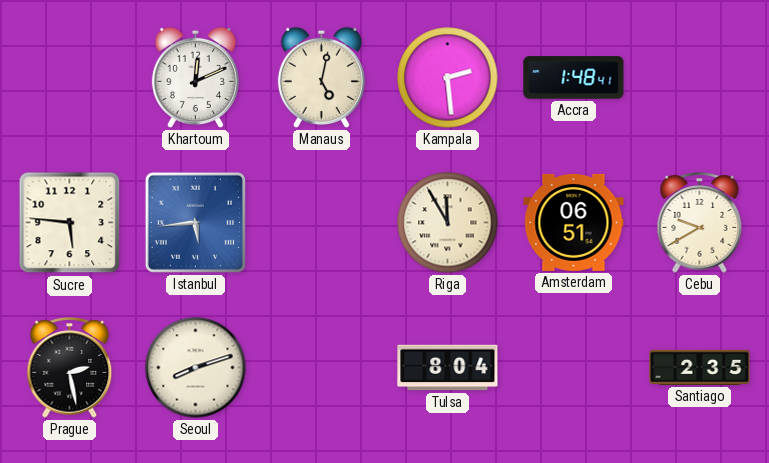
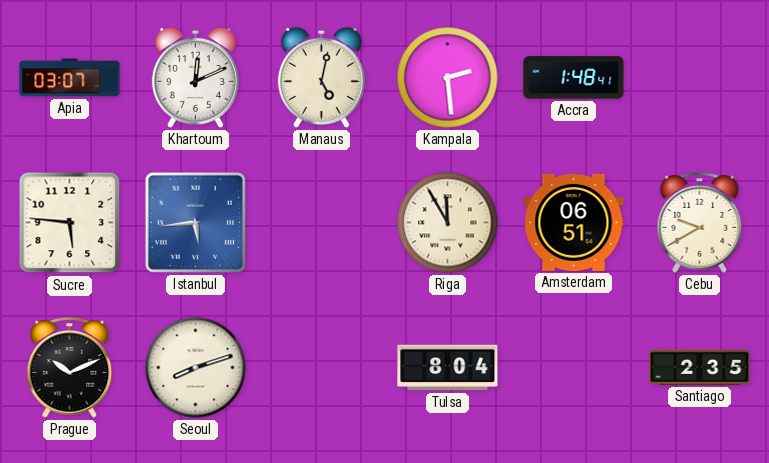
Apia: none -> 03:07 (70, 78)
Prague: 2:28 -> 10:11 (70, 368)
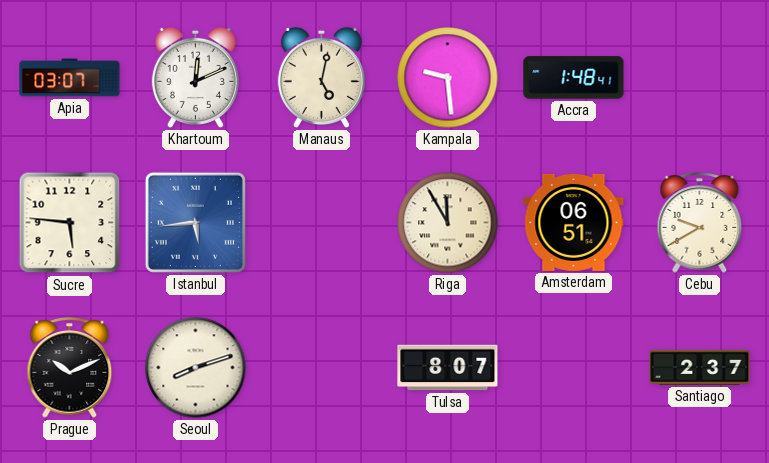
Kampala: 2:29 -> 9:29 (448, 78)
Tulsa: 8:04 -> 8:07 (448, 368)
Santiago: 2:35 -> 2:37 (700, 367)
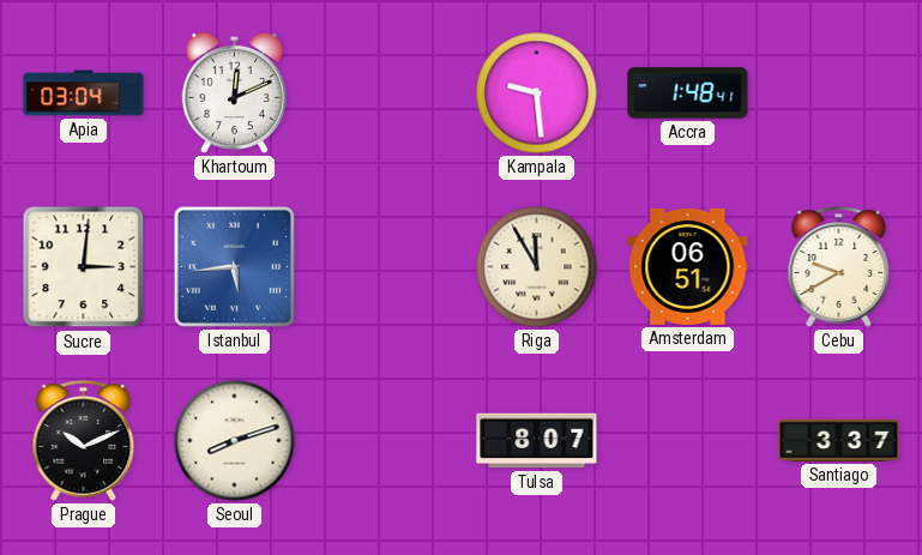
Apia: 03:07 -> 03:04 (84, 93)
Manaus: 5:02 -> none (321, 77)
Sucre: 5:46 -> 3:01 (84, 267)
Santiago: 2:37 -> 3:37 (839, 440)
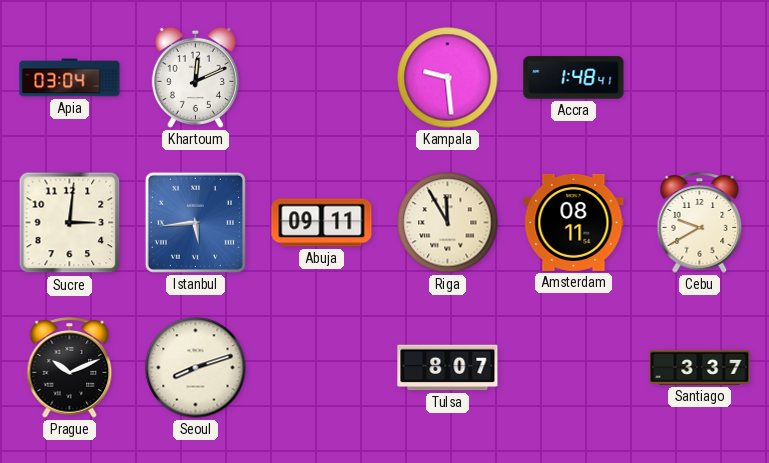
Abuja: none -> 09:11 (322, 223)
Amsterdam: 06:51 -> 08:11 (574, 222)
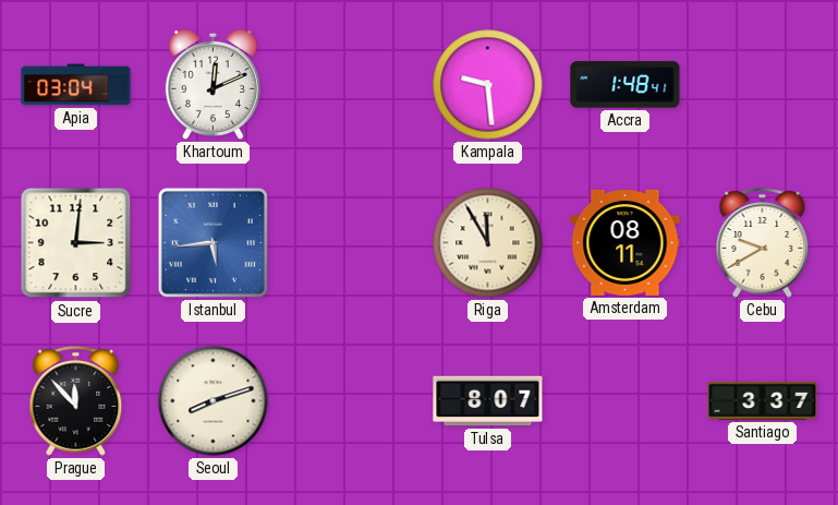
Abuja: 09:11 -> none (322, 223)
Prague: 10:11 -> 11:53 (76, 401)
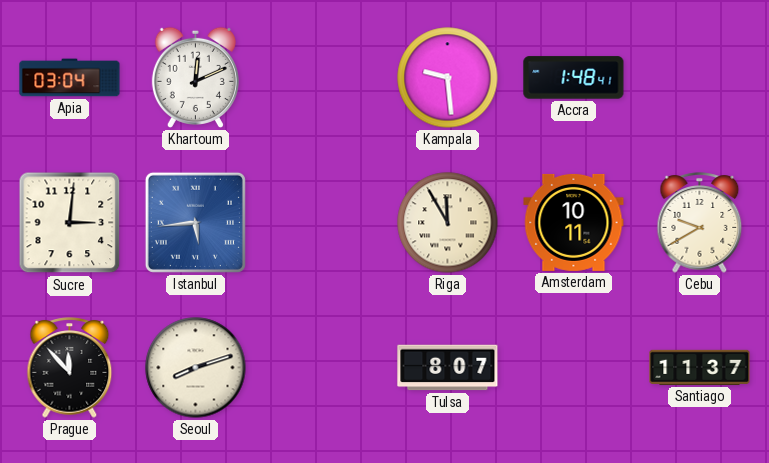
Amsterdam: 08:11 -> 10:11 (574, 222)
Santiago: 3:37 -> 11:37 (700, 367)
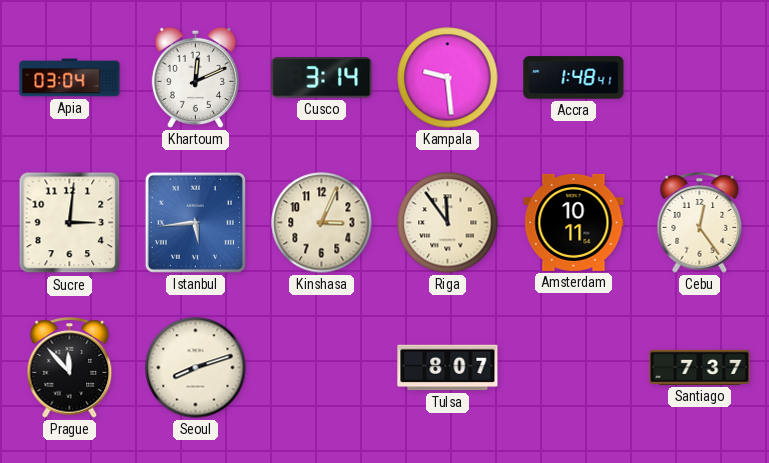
Cusco: none -> 3:14 (322, 78)
Kinshasa: none -> 3:04 (322, 223)
Riga: 11:55 -> 11:54 (448, 223)
Cebu: 9:40 -> 12:24 (700, 223)
Santiago: 11:37 -> 7:37 (700, 367)
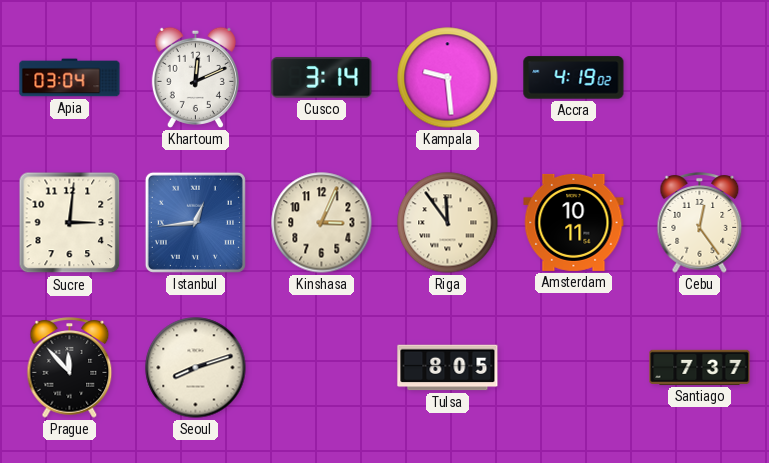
Accra: 1:48 -> 4:19 (574, 78)
Istanbul: 5:44 -> 12:44 (195, 222)
Tulsa: 8:07 -> 8:05 (448, 368)
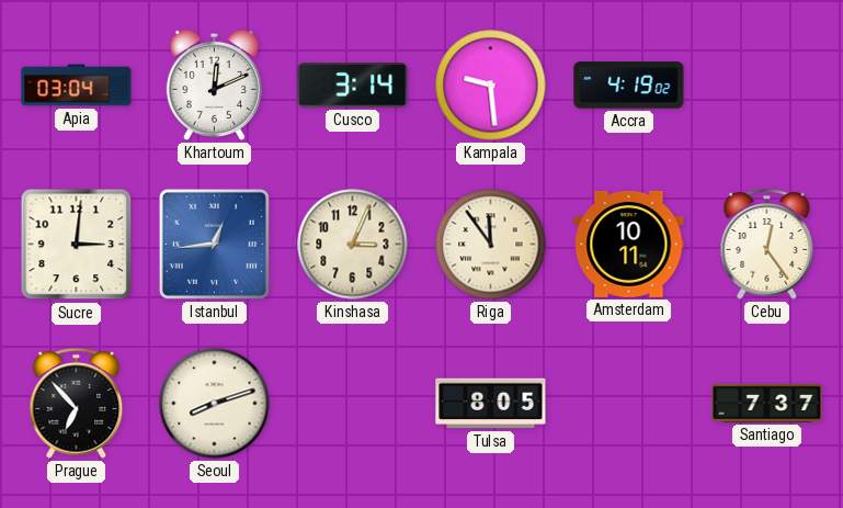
Prague: 11:53 -> 6:53 (77, 404)
